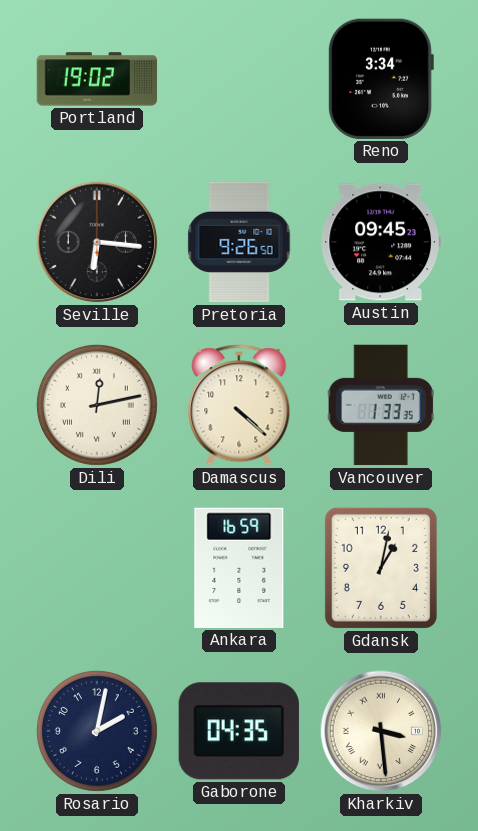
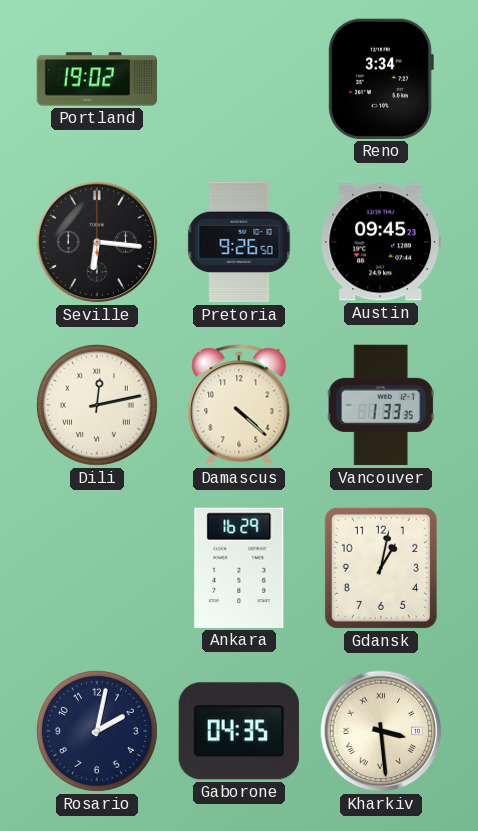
Ankara: 16:59 -> 16:29 (239, 568)
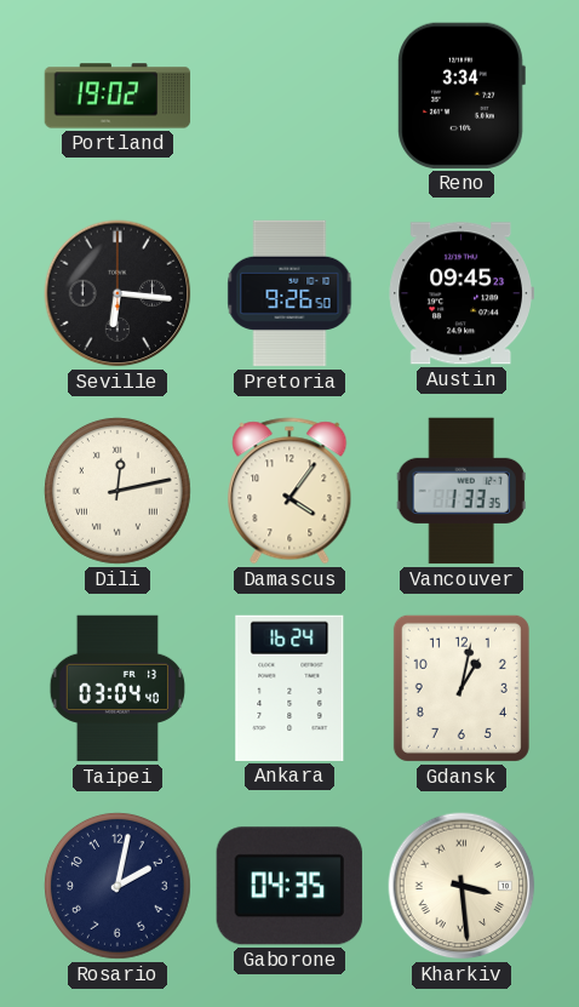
Damascus: 4:22 -> 4:06 (289, 491)
Taipei: none -> 03:04 (117, 688)
Ankara: 16:29 -> 16:24 (289, 688)
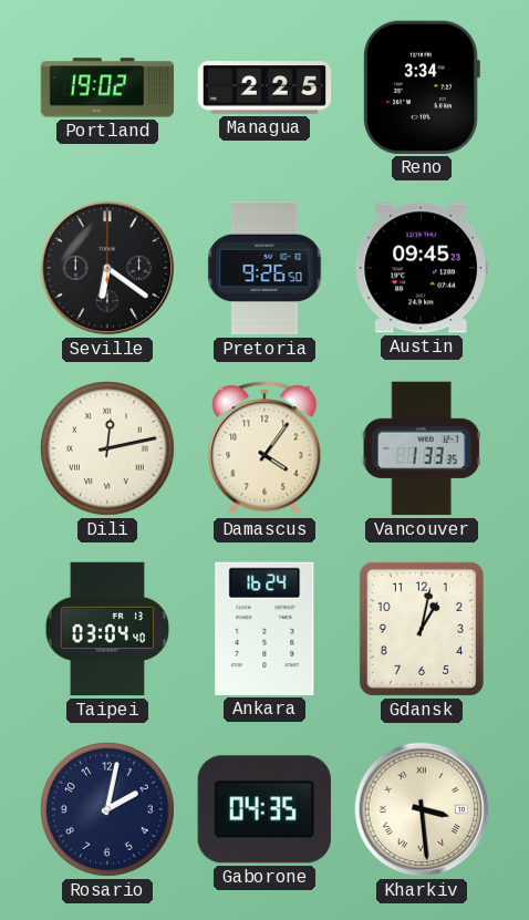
Managua: none -> 2:25 (264, 87)
Seville: 6:16 -> 6:21 (107, 268)
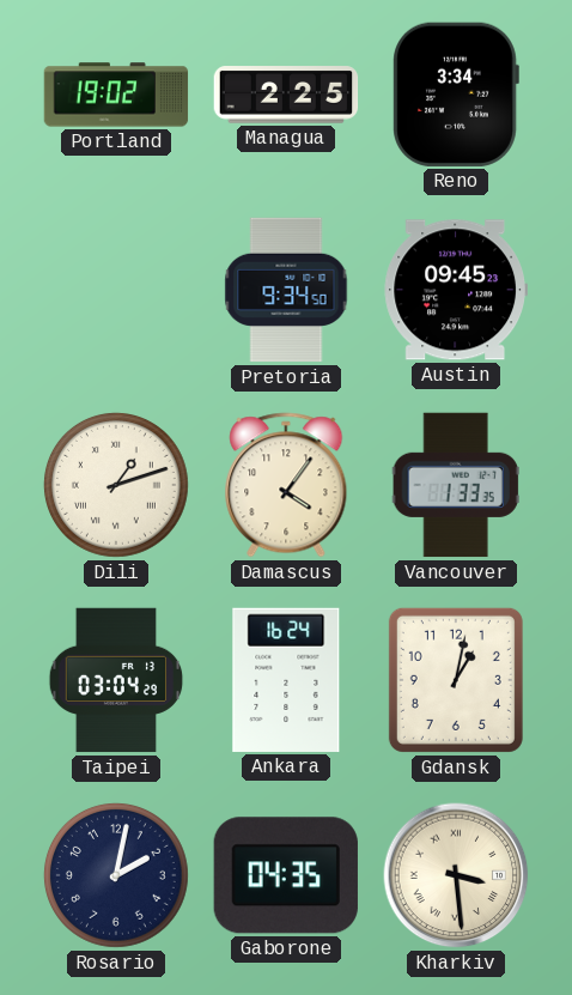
Seville: 6:21 -> none (107, 268)
Pretoria: 9:26 -> 9:34 (286, 290)
Dili: 12:13 -> 1:12 (116, 485)
Taipei: 03:04:40 -> 03:04:29 (116, 680)
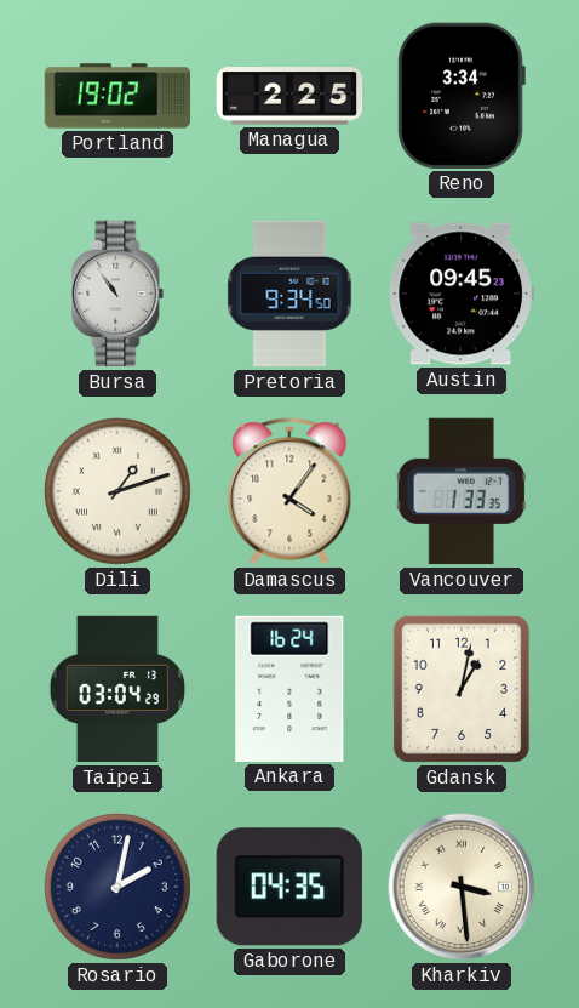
Bursa: none -> 10:54 (117, 294)
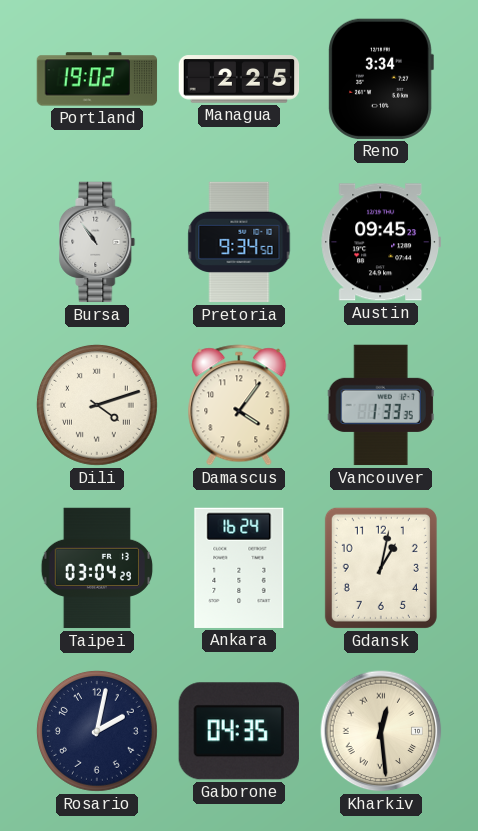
Dili: 1:12 -> 4:12 (97, 405)
Kharkiv: 3:29 -> 12:29 (381, 731)
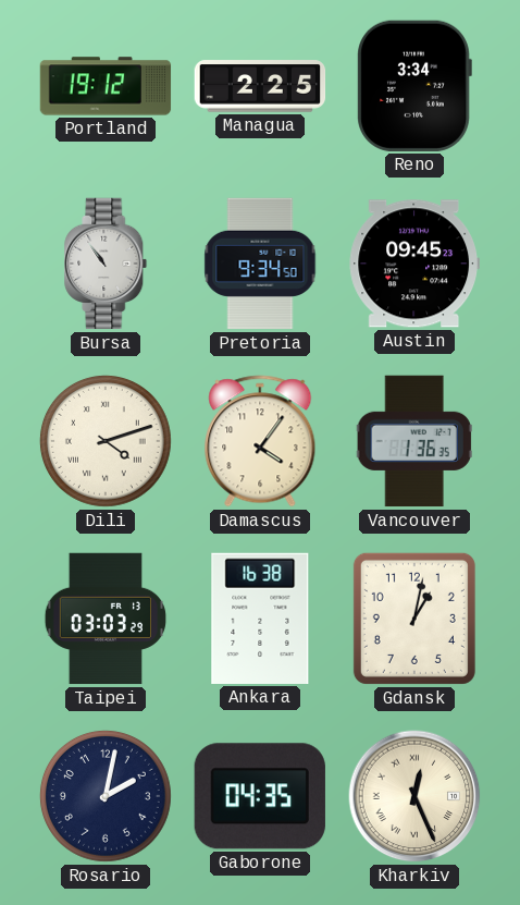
Portland: 19:02 -> 19:12 (106, 86)
Vancouver: 1:33 -> 1:36 (414, 441)
Taipei: 03:04 -> 03:03 (106, 619)
Ankara: 16:24 -> 16:38 (260, 619)
Kharkiv: 12:29 -> 12:26 (414, 796)
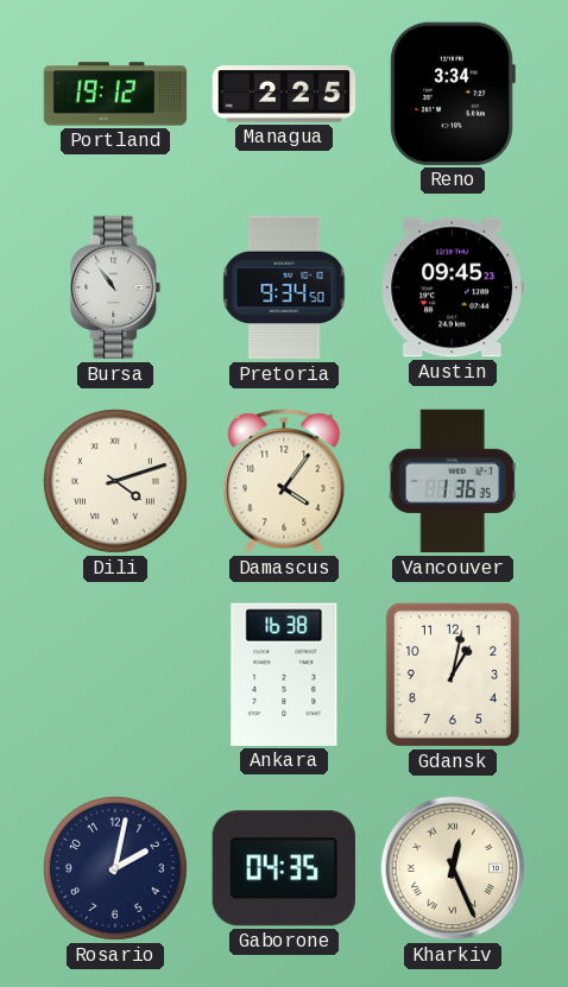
Taipei: 03:03 -> none (106, 619)
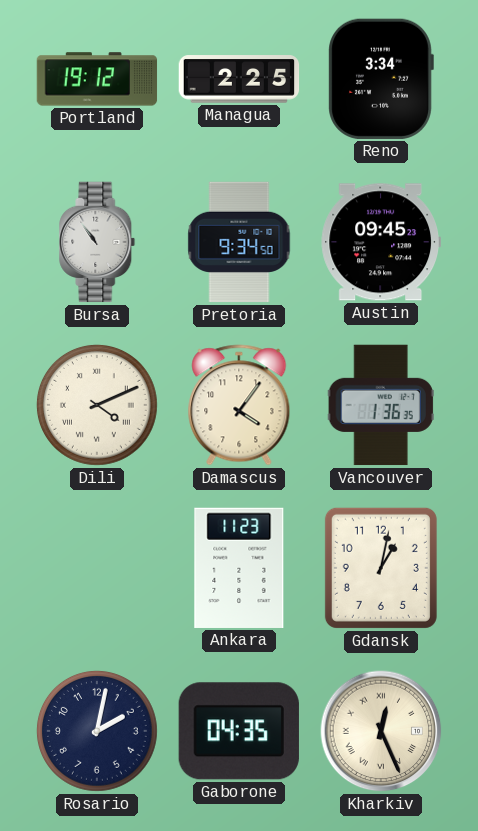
Dili: 4:12 -> 4:11 (97, 405)
Ankara: 16:38 -> 11:23 (239, 568)
